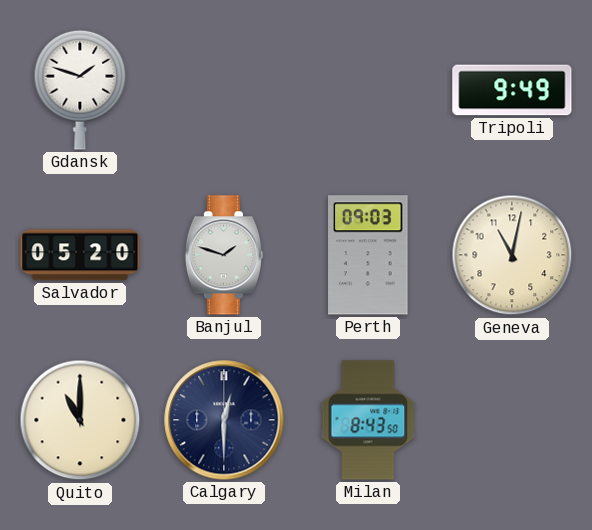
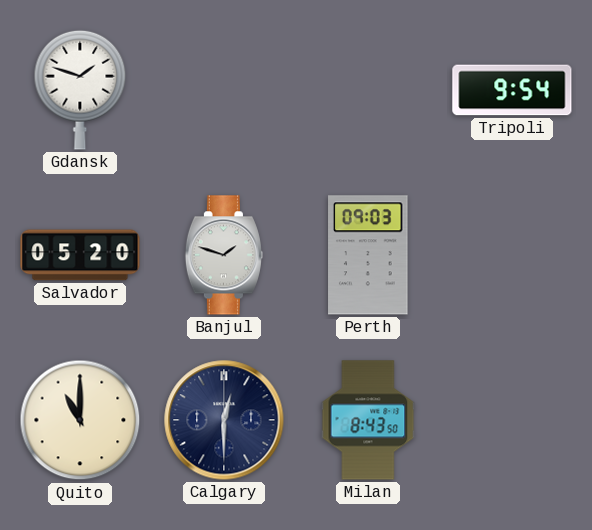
Tripoli: 9:49 -> 9:54 (512, 90)
Geneva: 11:02 -> none (512, 255)
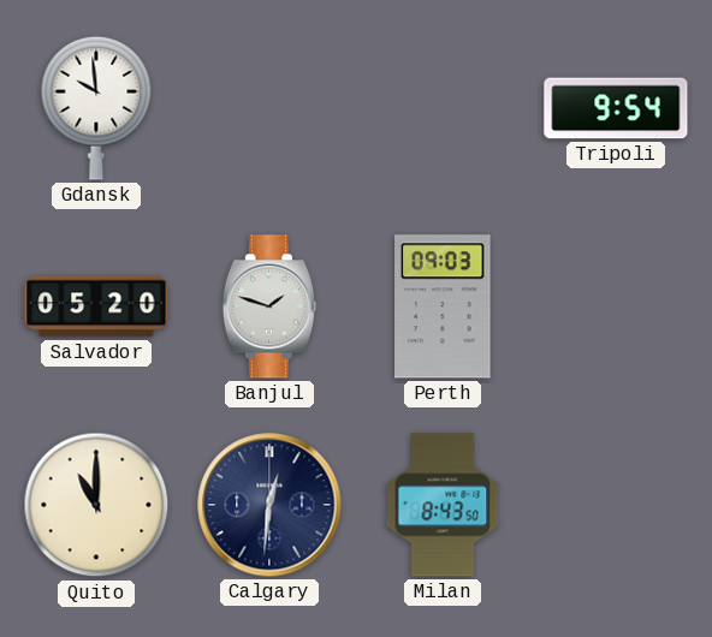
Gdansk: 1:48 -> 9:59 (96, 108)
Calgary: 12:30 -> 12:31 (269, 505)
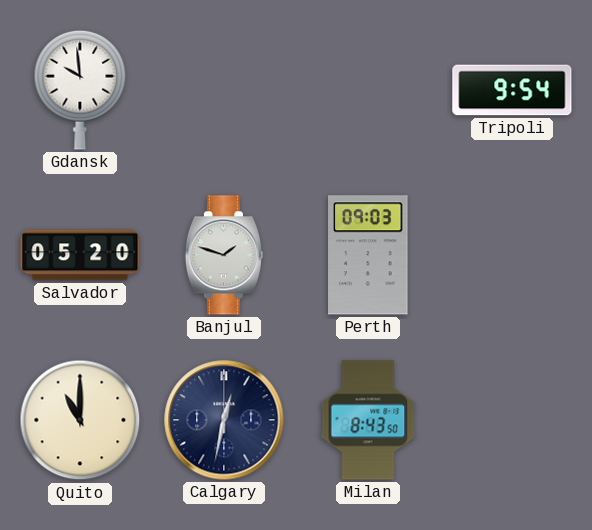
Calgary: 12:31 -> 12:32 (224, 420)
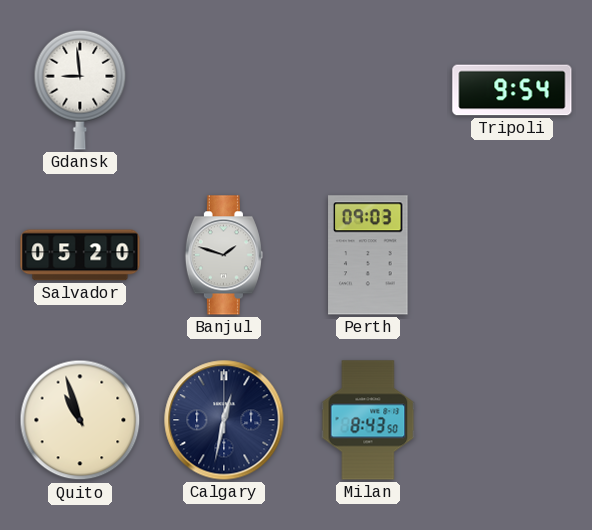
Gdansk: 9:59 -> 8:59 (80, 90)
Quito: 11:00 -> 10:57 (80, 420)
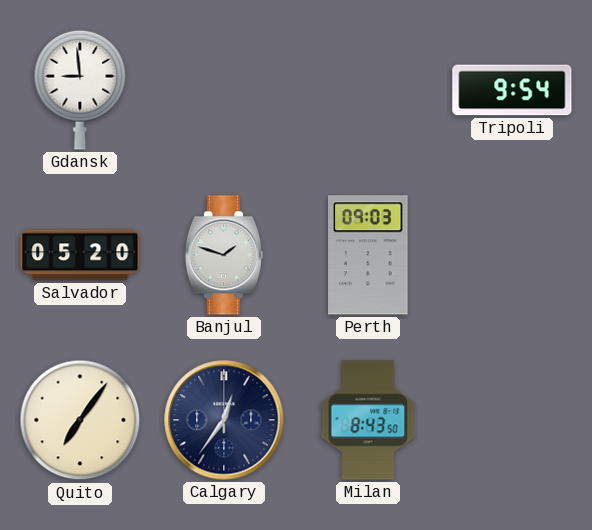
Quito: 10:57 -> 7:06 (80, 420)
Calgary: 12:32 -> 12:36 (224, 420)
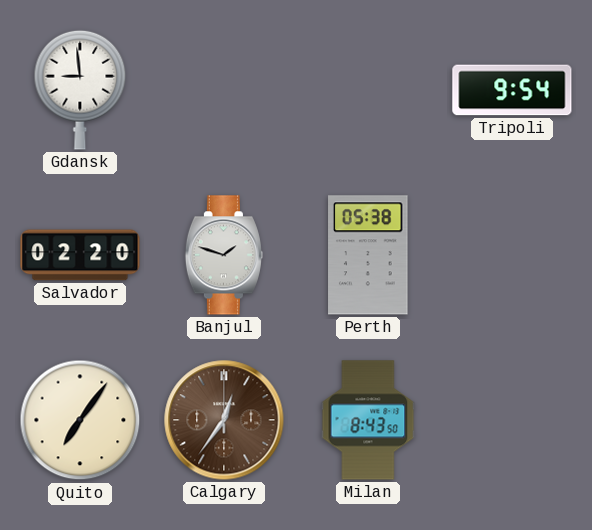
Salvador: 05:20 -> 02:20 (80, 255)
Perth: 09:03 -> 05:38 (368, 255)
Calgary dial: navy -> brown (224, 420)
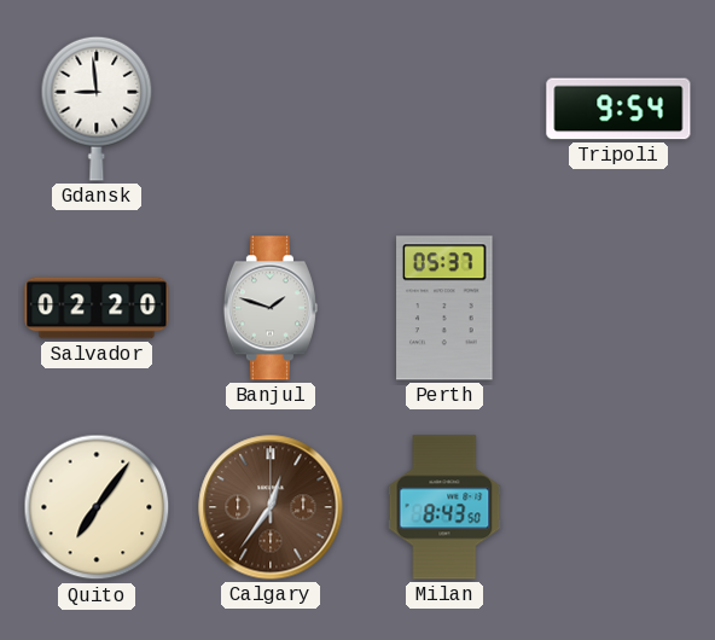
Perth: 05:38 -> 05:37 (444, 308)
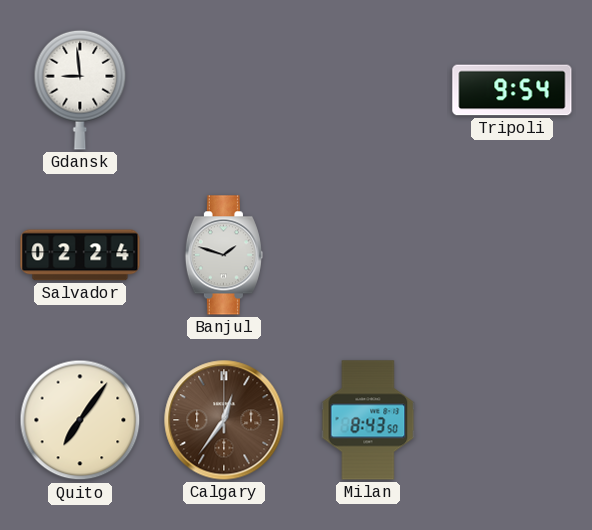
Salvador: 02:20 -> 02:24 (80, 255)
Perth: 05:37 -> none (444, 308)
